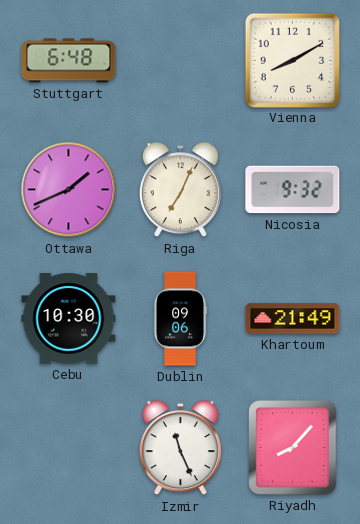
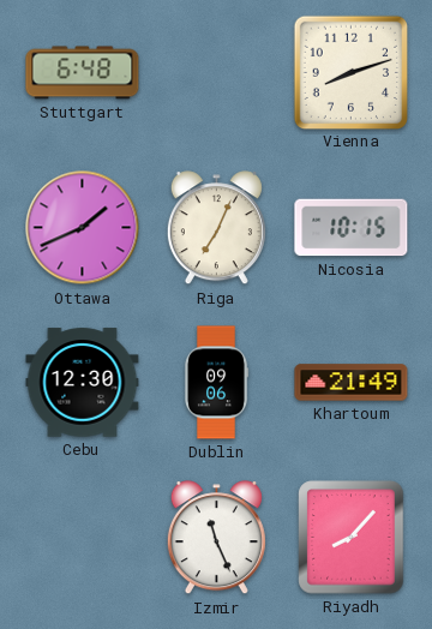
Vienna: 8:10 -> 8:12 (350, 72)
Nicosia: 9:32 -> 10:15 (352, 228)
Cebu: 10:30 -> 12:30 (83, 383)
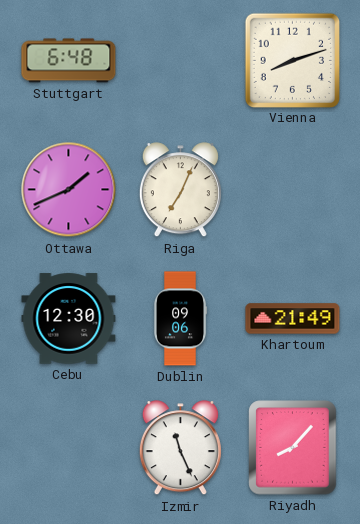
Nicosia: 10:15 -> none (352, 228)
